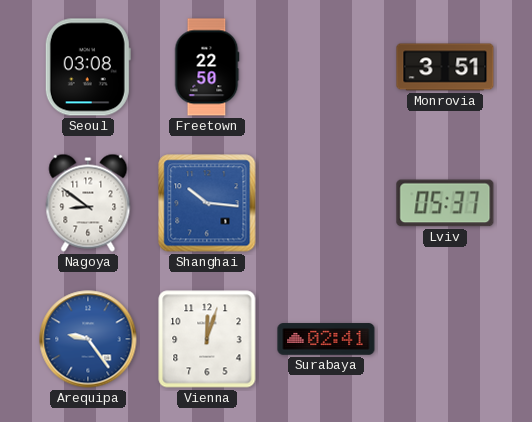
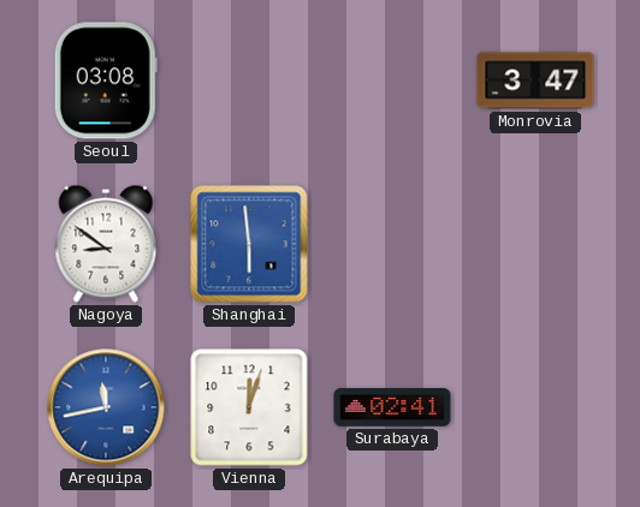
Freetown: 22:50 -> none (207, 67)
Monrovia: 3:51 -> 3:47 (535, 80)
Shanghai: 10:16 -> 5:59 (249, 244)
Lviv: 05:37 -> none (445, 203)
Arequipa: 9:24 -> 11:43 (106, 407)
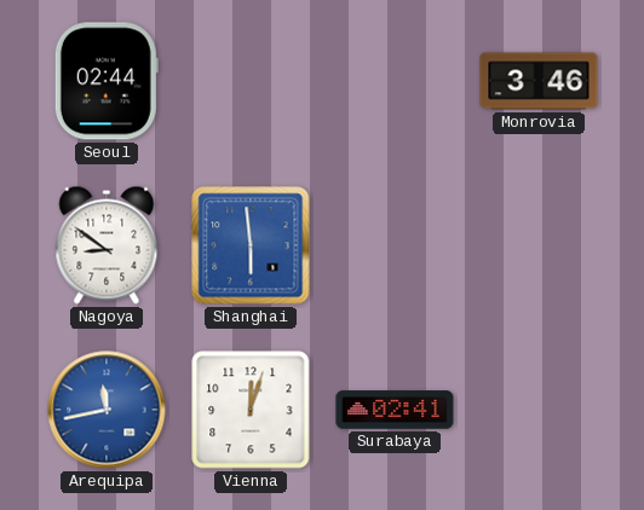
Seoul: 03:08 -> 02:44 (107, 81)
Monrovia: 3:47 -> 3:46 (539, 81)
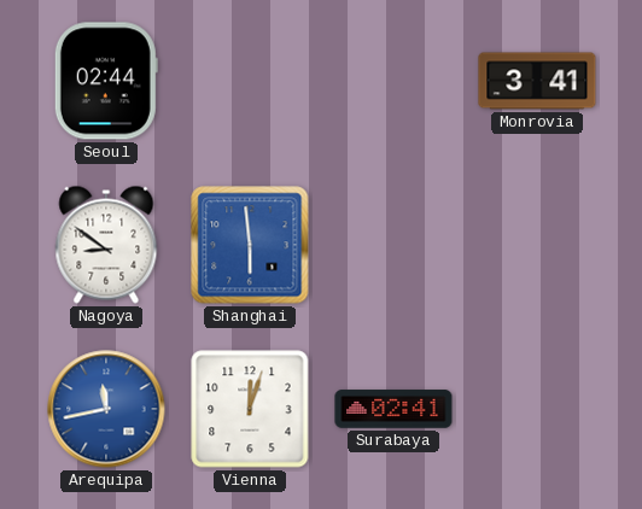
Monrovia: 3:46 -> 3:41 (537, 81)
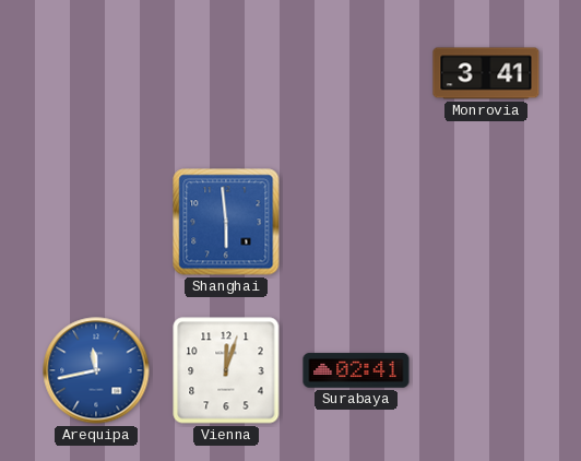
Seoul: 02:44 -> none (106, 81)
Nagoya: 8:51 -> none (106, 245)
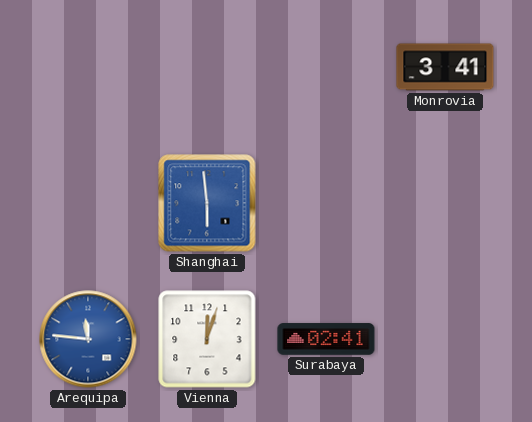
Arequipa: 11:43 -> 11:46 (88, 339)
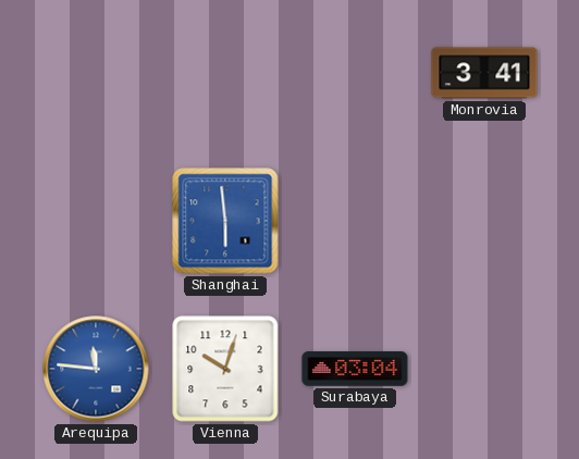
Vienna: 12:03 -> 10:03 (225, 369)
Surabaya: 02:41 -> 03:04 (355, 369)
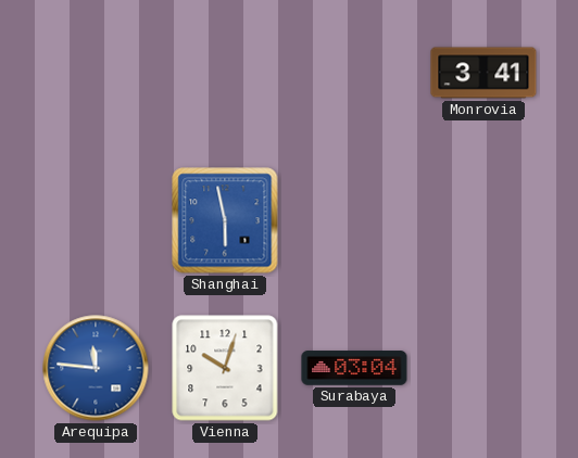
Shanghai: 5:59 -> 5:58 (225, 220)
